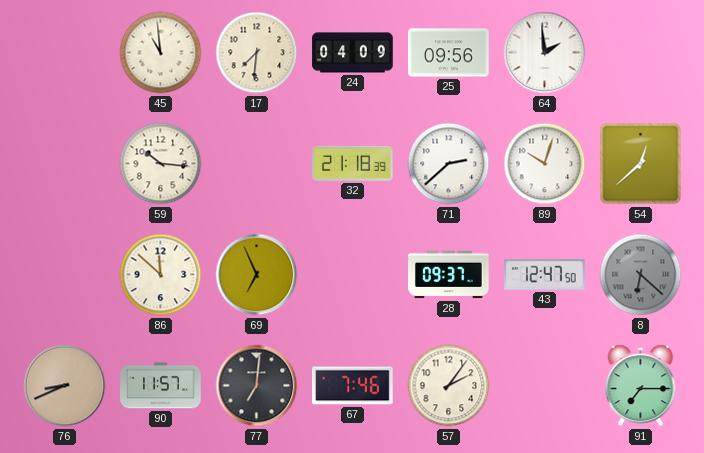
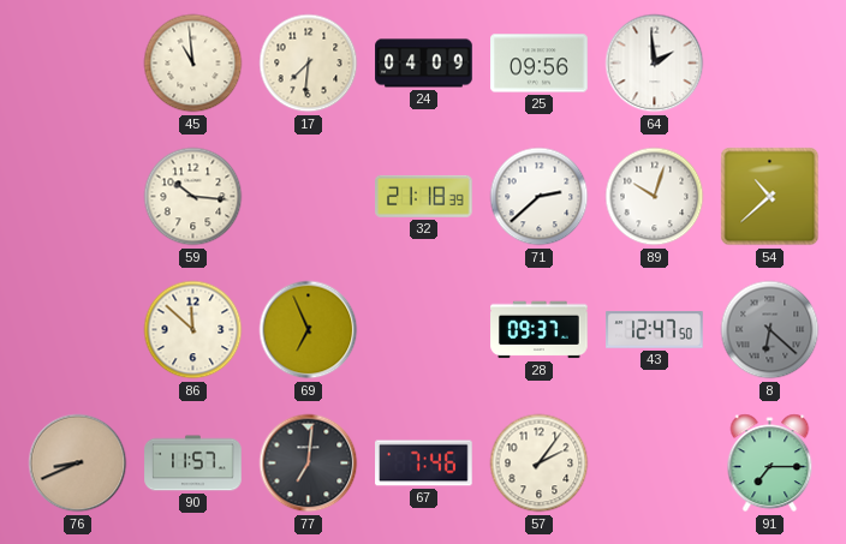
54: 12:38 -> 10:38 (770, 197)
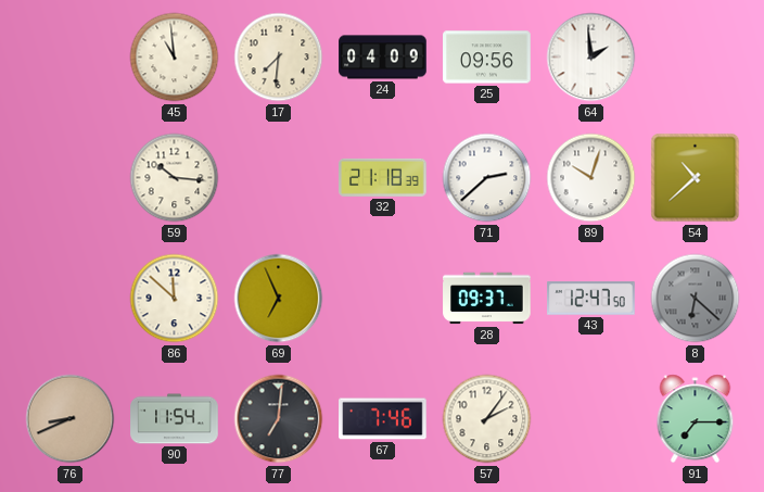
90: 11:57 -> 11:54 (175, 419)
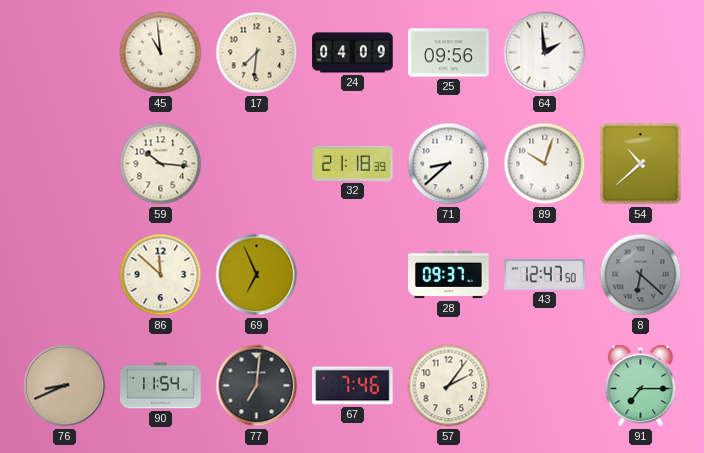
71: 2:38 -> 8:38 (449, 164)
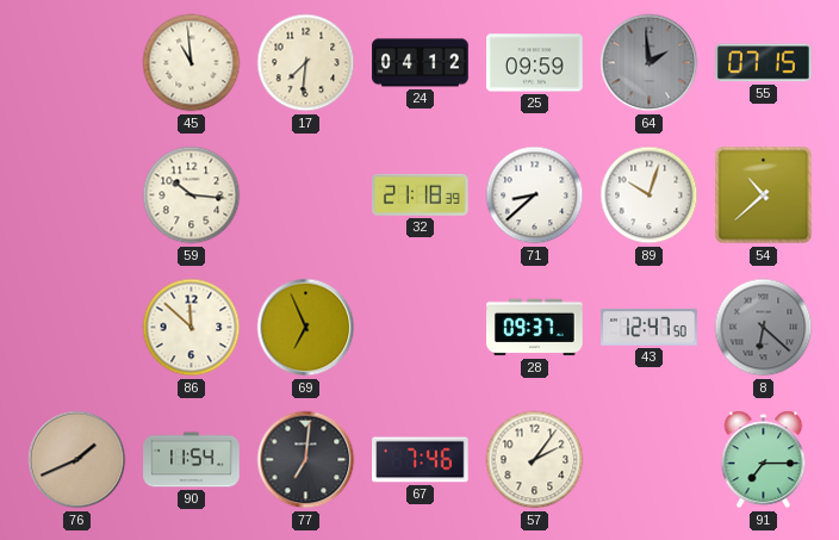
24: 04:09 -> 04:12 (421, 63)
25: 09:56 -> 09:59 (535, 63)
64 dial: white -> grey (650, 63)
55: none -> 07:15 (764, 63)
76: 8:41 -> 1:41 (77, 460)
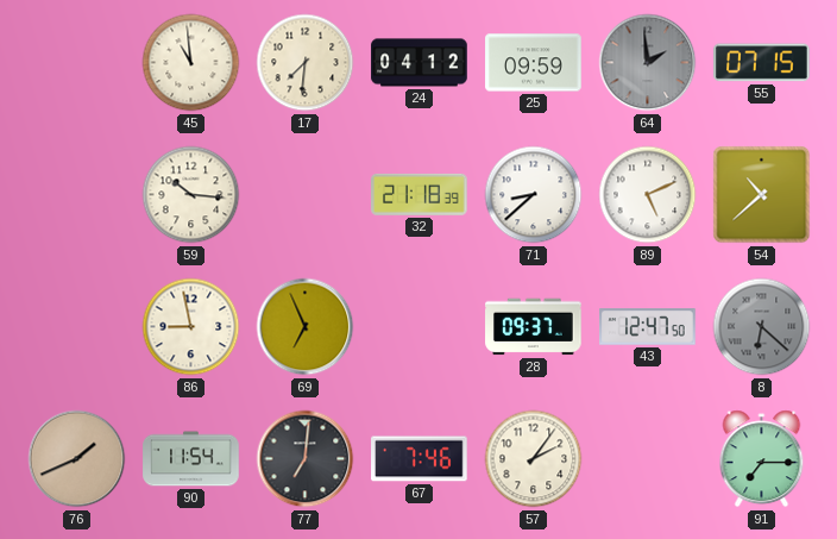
89: 10:03 -> 5:11 (648, 195)
86: 11:52 -> 8:58 (191, 327)
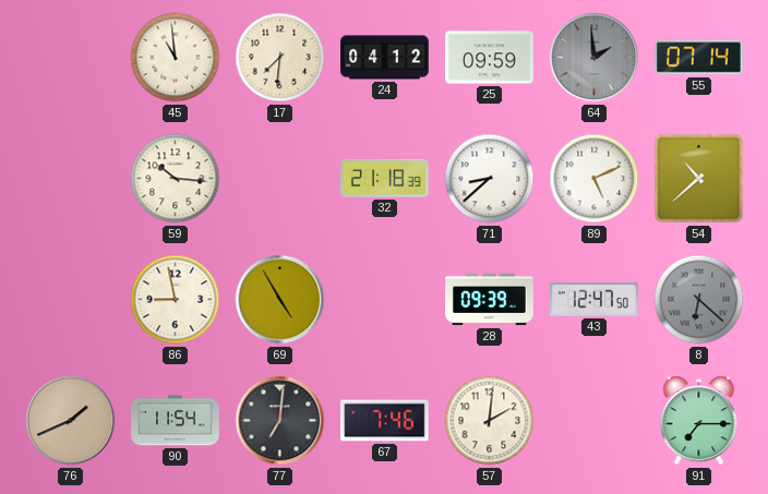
55: 07:15 -> 07:14 (699, 58)
69: 6:56 -> 4:55 (280, 300)
28: 09:37 -> 09:39 (490, 300)
57: 2:06 -> 2:01 (490, 421)
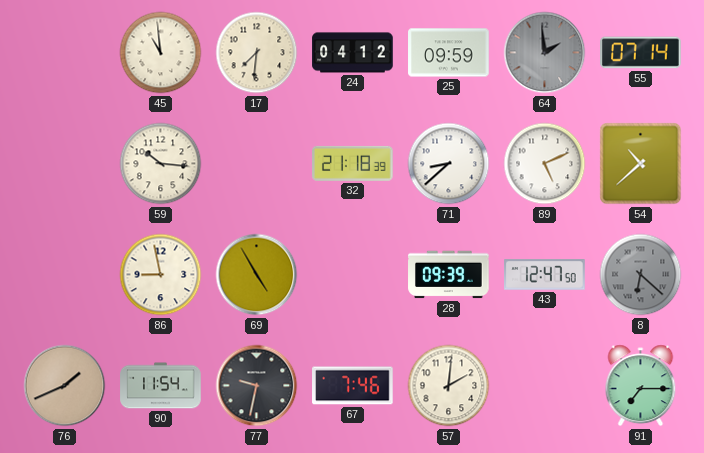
77: 7:01 -> 9:32 (257, 386)
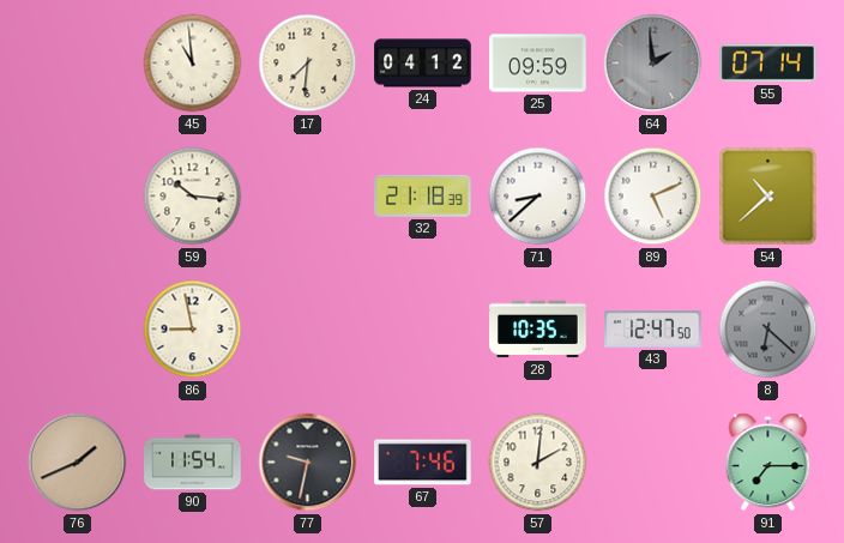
69: 4:55 -> none (257, 275)
28: 09:39 -> 10:35 (538, 330)
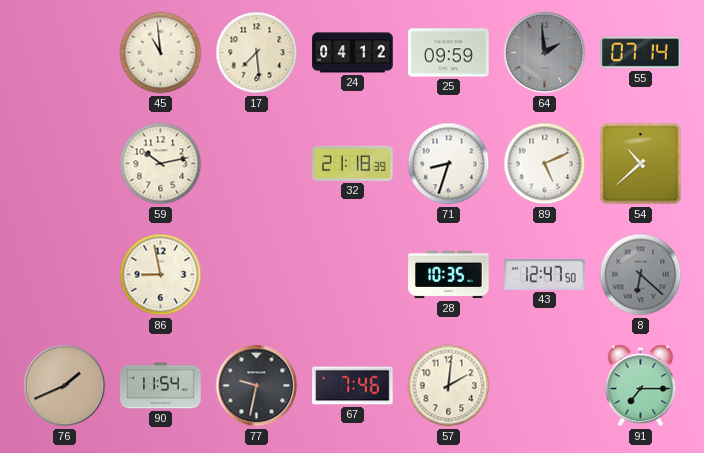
17: 7:31 -> 7:29 (257, 53)
59: 10:16 -> 10:13 (161, 164)
71: 8:38 -> 8:33 (449, 164)
